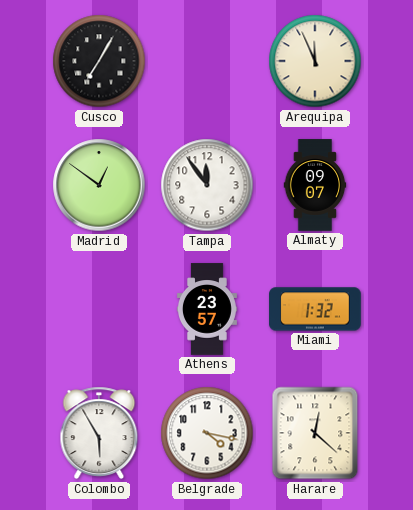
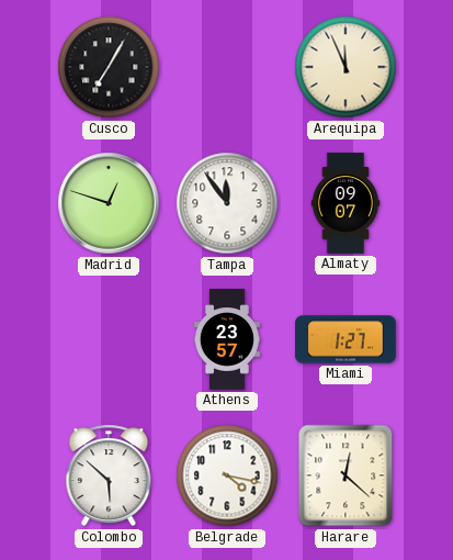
Madrid: 12:51 -> 12:48 (109, 203)
Miami: 1:32 -> 1:27 (346, 339)
Colombo: 5:55 -> 5:52 (109, 475)
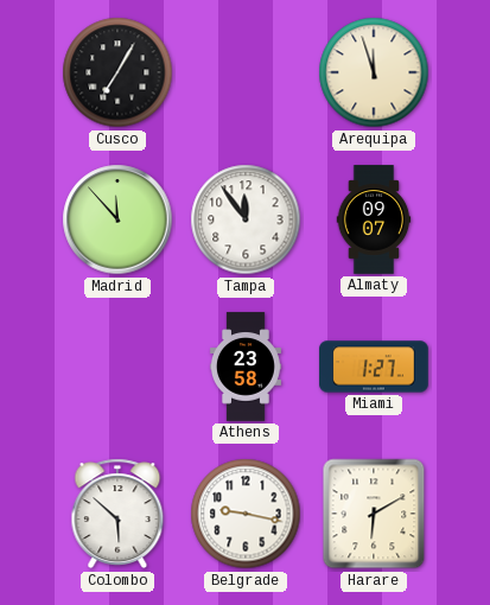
Arequipa: 11:56 -> 11:57 (374, 72)
Madrid: 12:48 -> 11:53 (117, 219)
Athens: 23:57 -> 23:58 (246, 367)
Belgrade: 4:17 -> 9:17 (246, 514)
Harare: 12:22 -> 6:10 (374, 514)
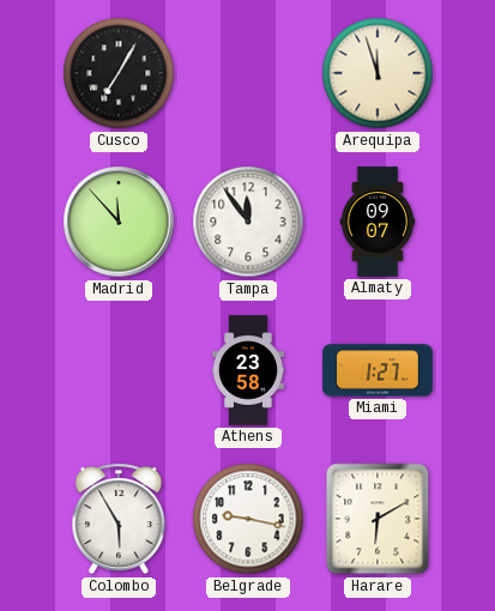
Colombo: 5:52 -> 5:55 (119, 519)
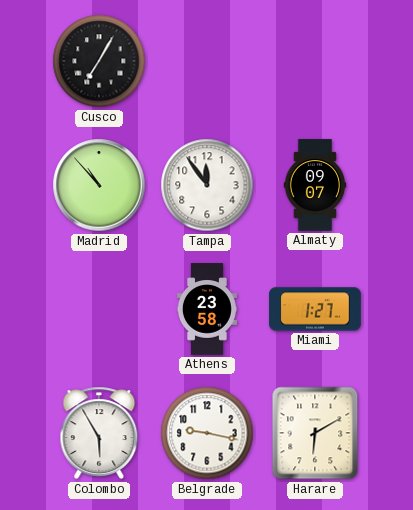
Arequipa: 11:57 -> none (378, 73)
Madrid: 11:53 -> 10:53 (99, 185)
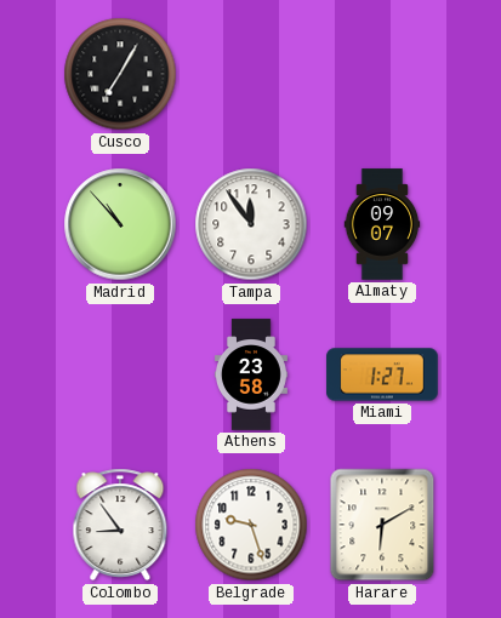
Colombo: 5:55 -> 8:54 (120, 525)
Belgrade: 9:17 -> 9:27 (251, 525)
